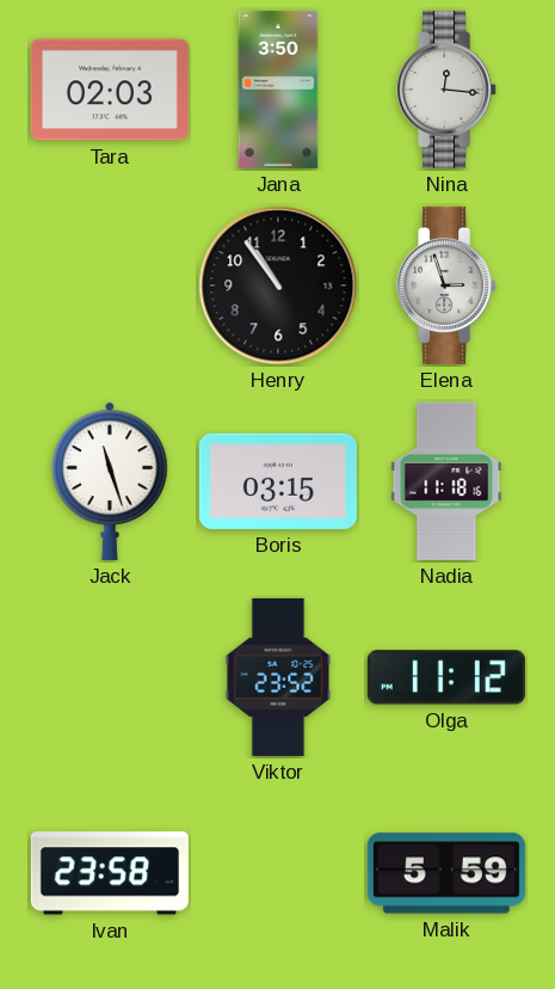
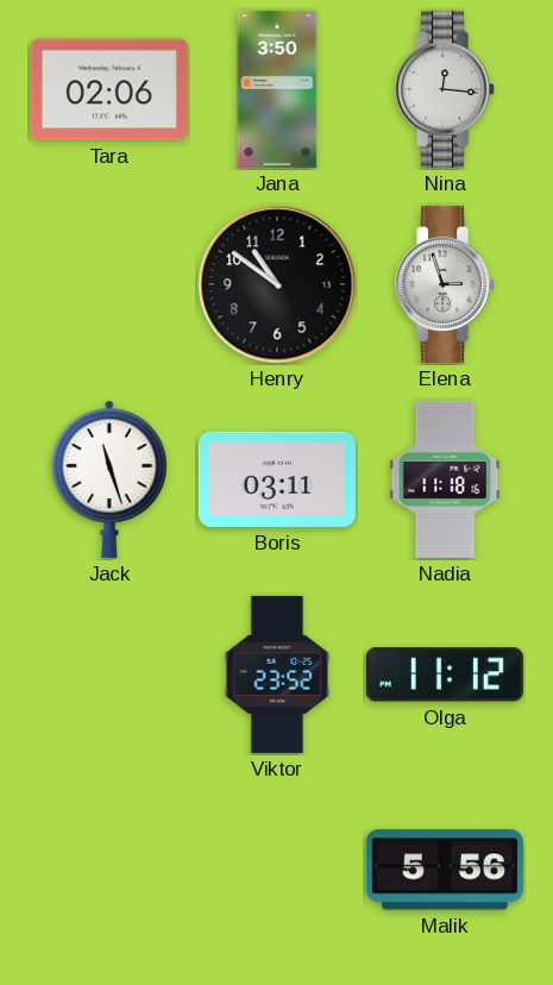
Tara: 02:03 -> 02:06 (109, 89)
Henry: 10:54 -> 10:51 (277, 284)
Boris: 03:15 -> 03:11 (277, 479)
Ivan: 23:58 -> none (110, 873)
Malik: 5:59 -> 5:56 (445, 870)
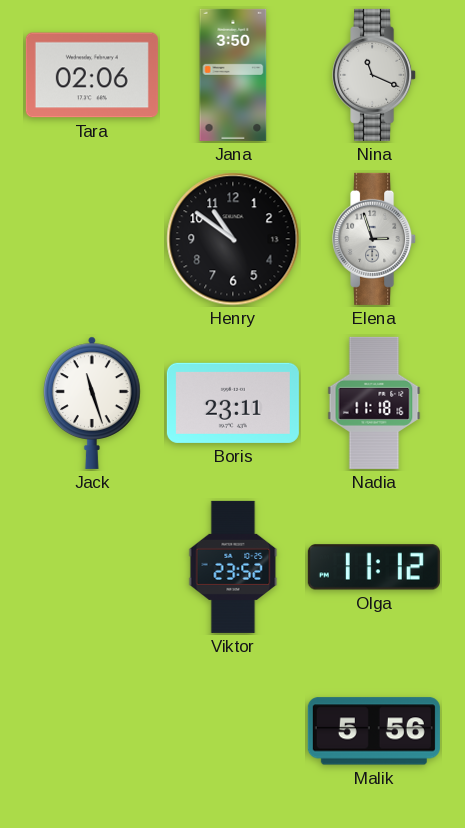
Nina: 12:16 -> 11:19 (375, 75)
Boris: 03:11 -> 23:11 (233, 403)
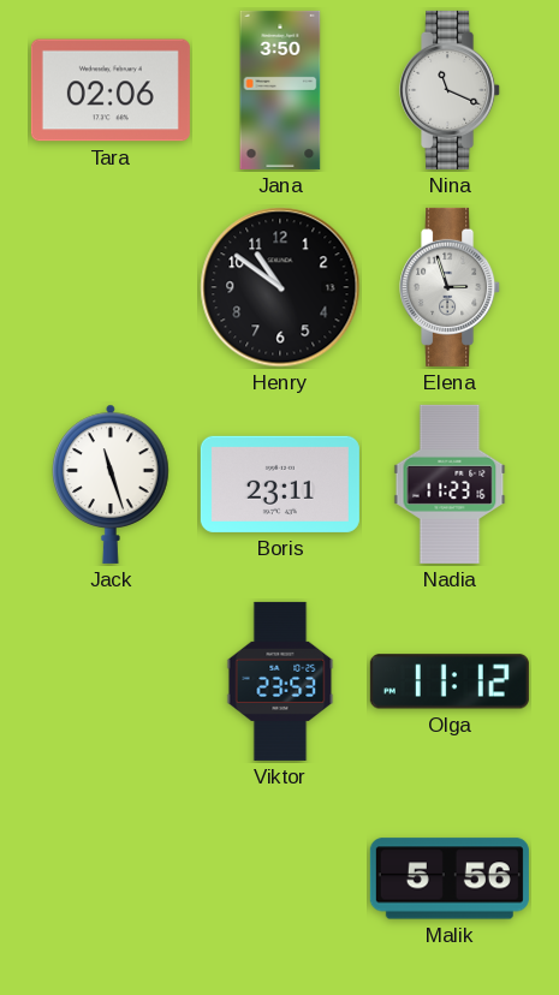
Nadia: 11:18 -> 11:23 (450, 484)
Viktor: 23:52 -> 23:53 (280, 681)
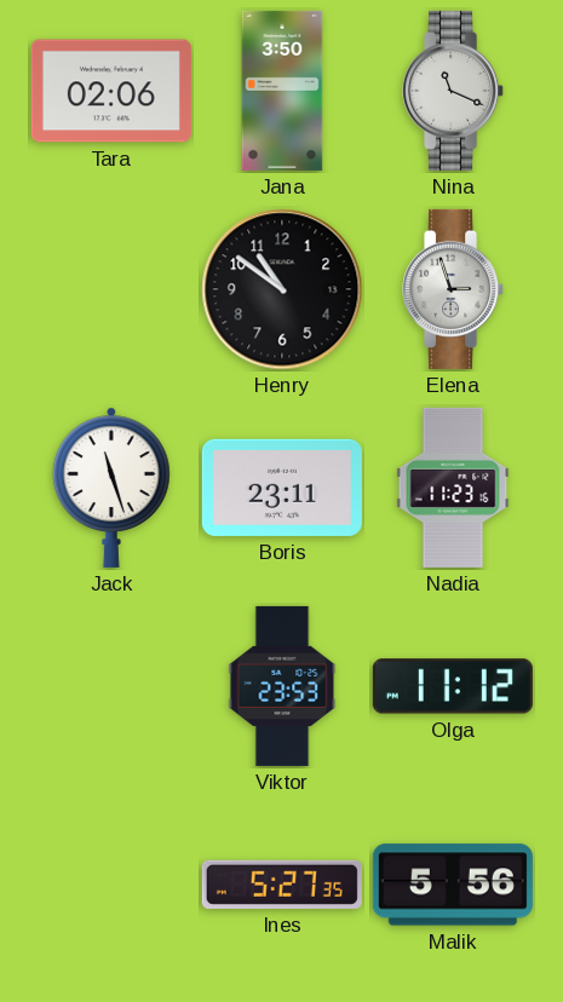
Ines: none -> 5:27 (282, 885)
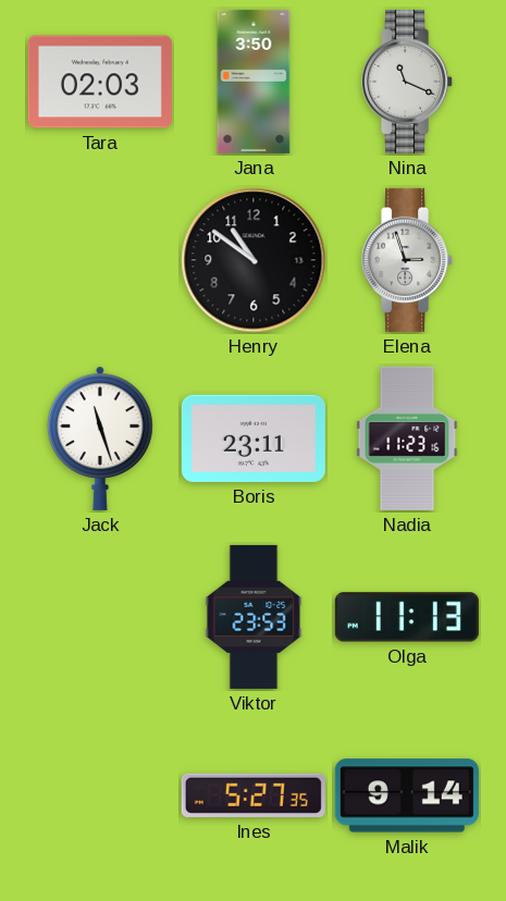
Tara: 02:06 -> 02:03 (100, 82)
Olga: 11:12 -> 11:13 (407, 617)
Malik: 5:56 -> 9:14 (407, 795)
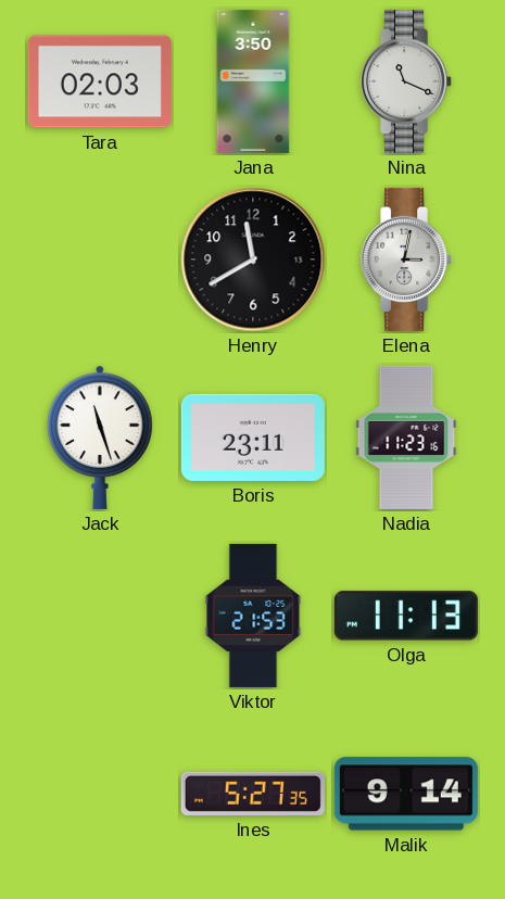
Henry: 10:51 -> 11:40 (253, 259)
Elena: 2:57 -> 3:02 (407, 259)
Viktor: 23:53 -> 21:53 (253, 616)
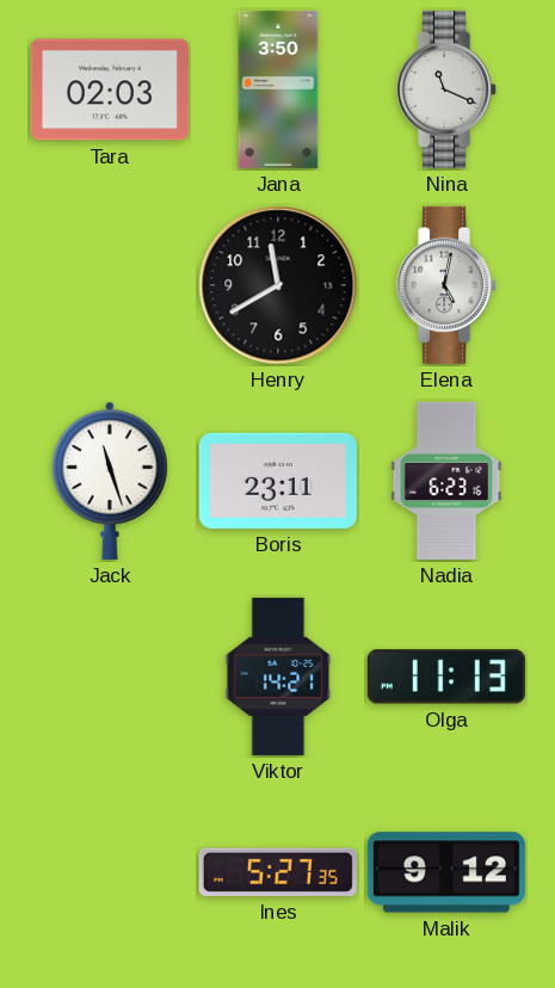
Elena: 3:02 -> 5:02 (448, 285)
Nadia: 11:23 -> 6:23 (446, 481)
Viktor: 21:53 -> 14:21 (278, 677)
Malik: 9:14 -> 9:12 (446, 872)
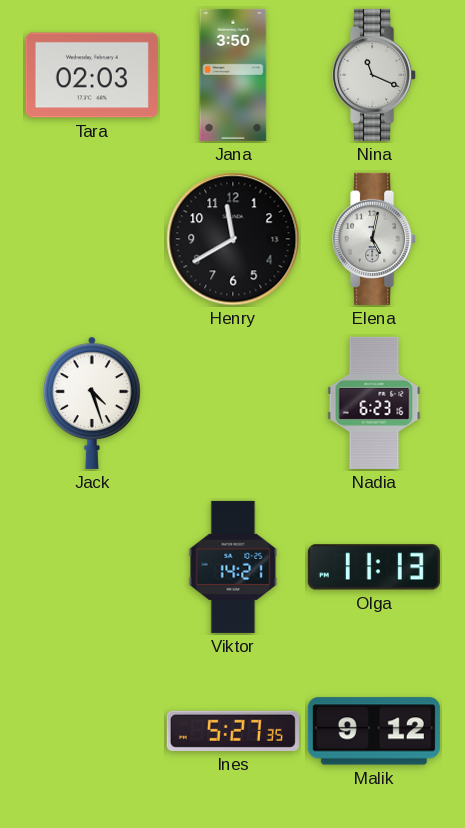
Jack: 11:27 -> 4:27 (93, 403)
Boris: 23:11 -> none (278, 481)
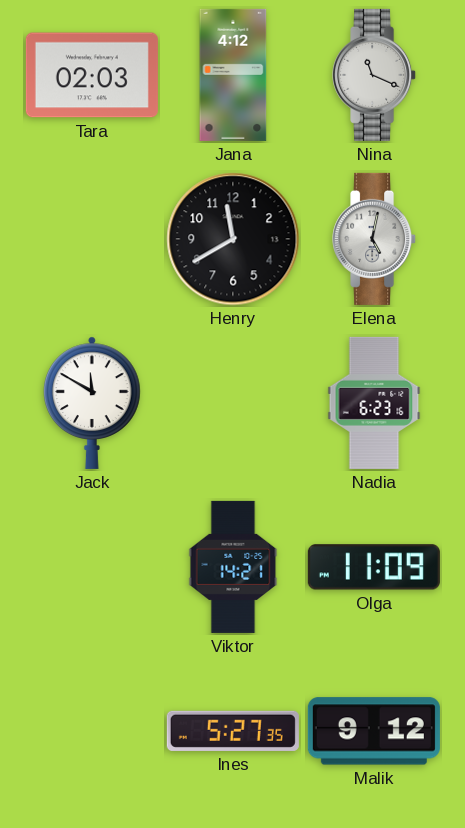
Jana: 3:50 -> 4:12 (233, 75)
Jack: 4:27 -> 11:50 (93, 403)
Olga: 11:13 -> 11:09 (374, 567)
